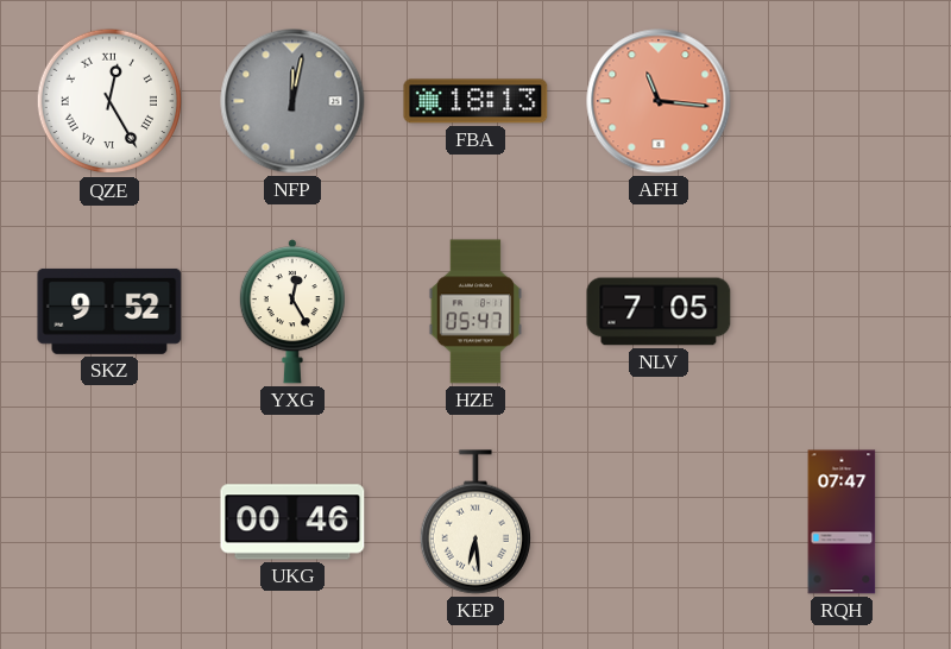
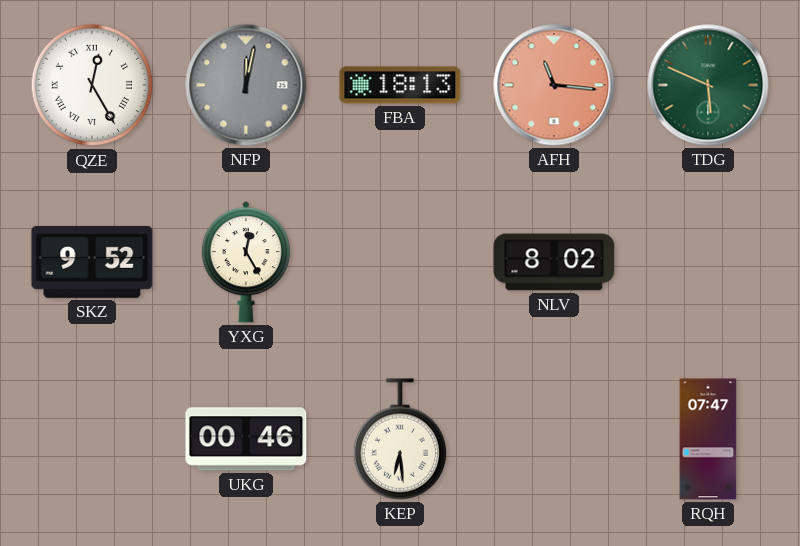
TDG: none -> 5:49 (708, 85)
HZE: 05:47 -> none (475, 311)
NLV: 7:05 -> 8:02 (554, 262)
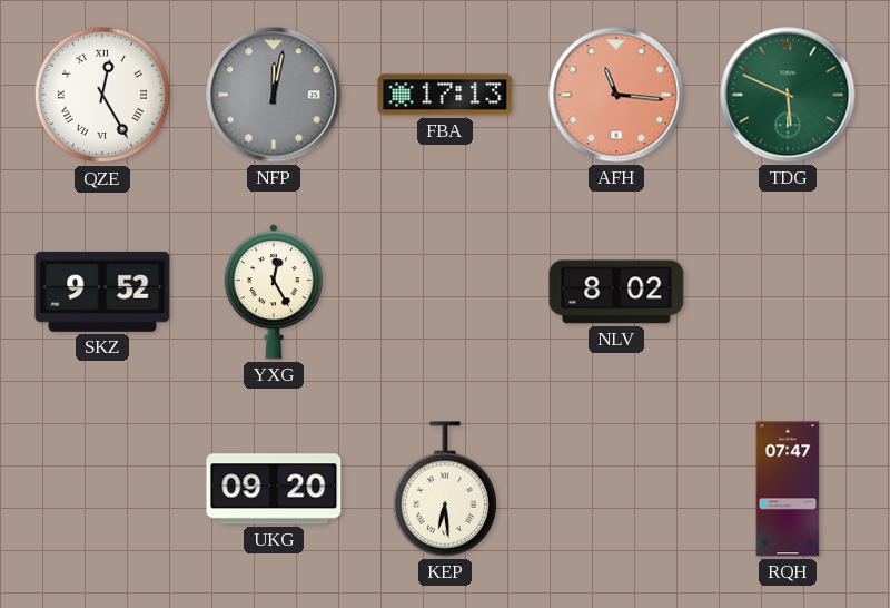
FBA: 18:13 -> 17:13 (445, 95)
UKG: 00:46 -> 09:20 (274, 489)
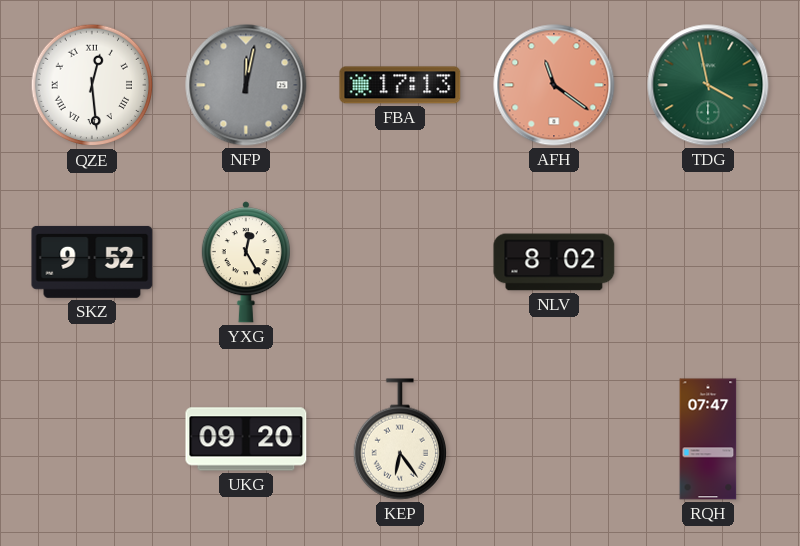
QZE: 12:25 -> 12:29 (92, 85)
AFH: 11:16 -> 11:21 (554, 85)
TDG: 5:49 -> 3:58 (708, 85)
KEP: 6:29 -> 6:24 (399, 439)
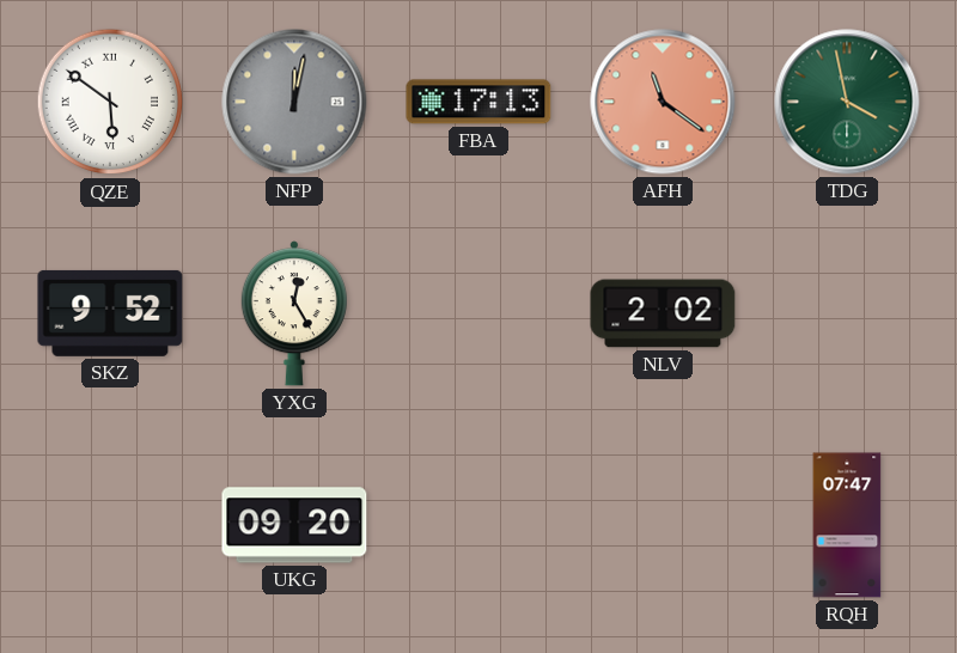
QZE: 12:29 -> 5:51 (110, 102)
NLV: 8:02 -> 2:02 (663, 313)
KEP: 6:24 -> none (399, 439)
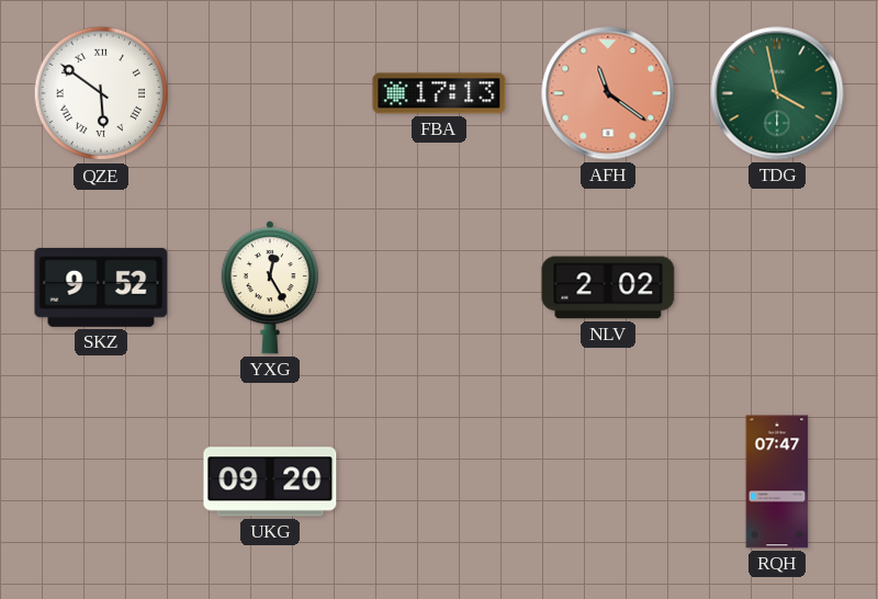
NFP: 12:02 -> none (294, 102)
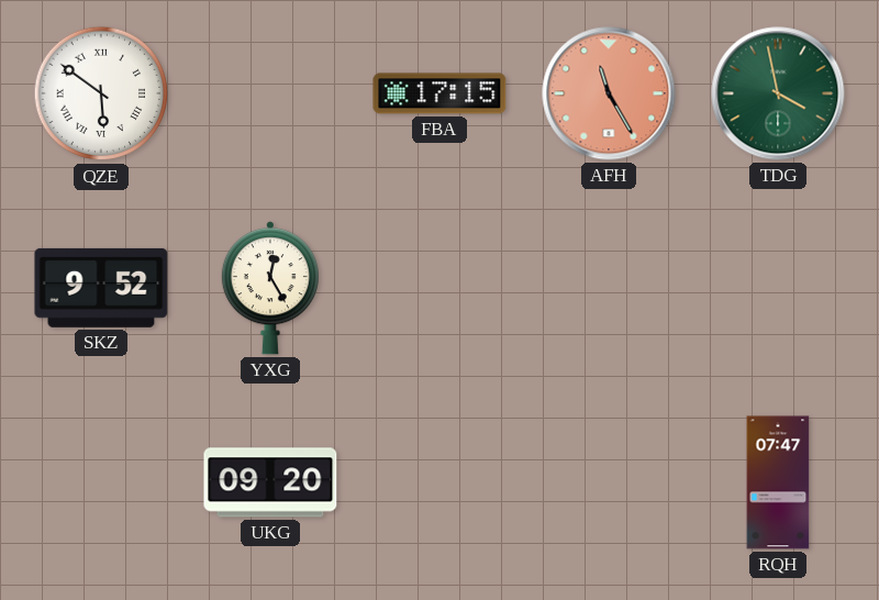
FBA: 17:13 -> 17:15 (439, 93)
AFH: 11:21 -> 11:25 (609, 93)
NLV: 2:02 -> none (608, 287)
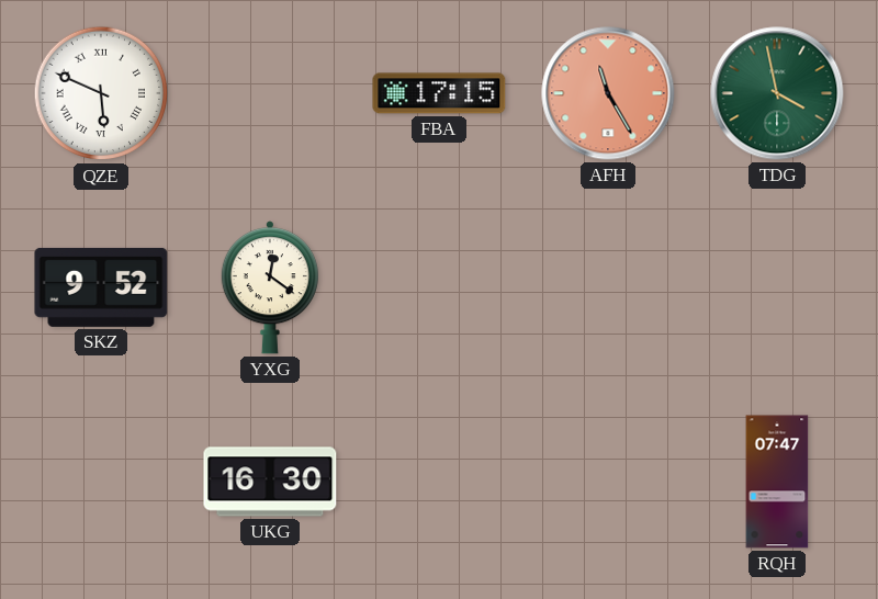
QZE: 5:51 -> 5:49 (101, 93)
YXG: 12:25 -> 12:21 (270, 287)
UKG: 09:20 -> 16:30 (270, 482)
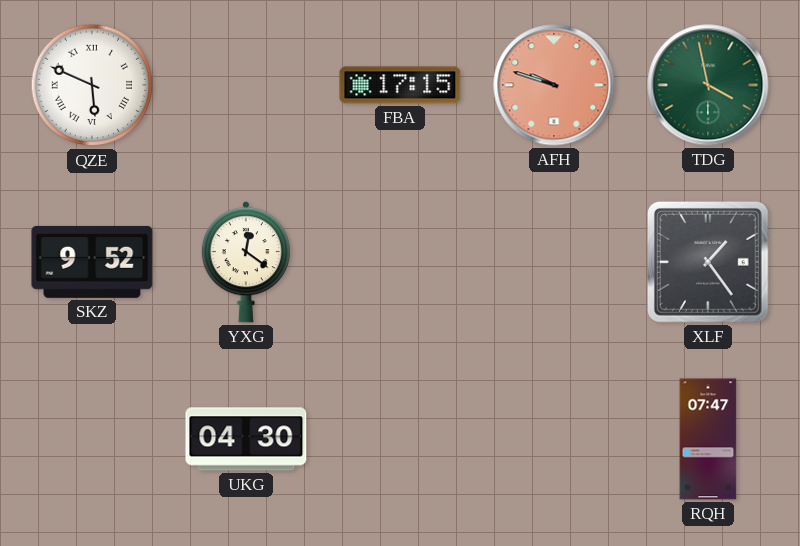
AFH: 11:25 -> 9:48 (554, 85)
XLF: none -> 1:24 (708, 262)
UKG: 16:30 -> 04:30 (246, 439)
